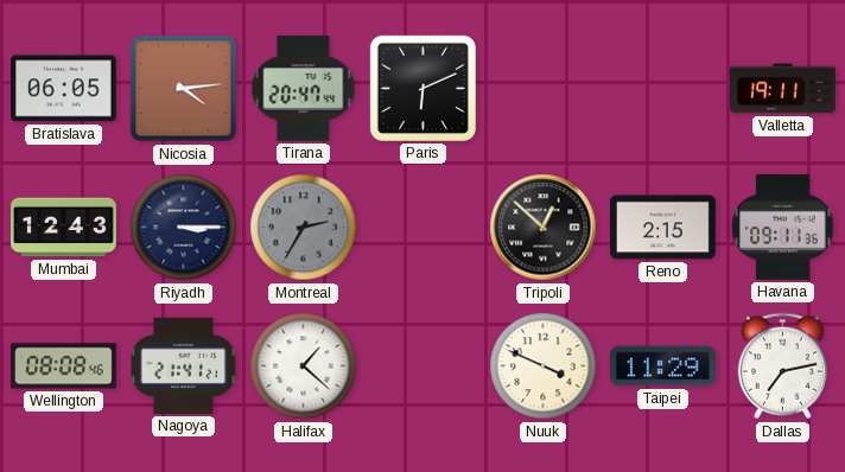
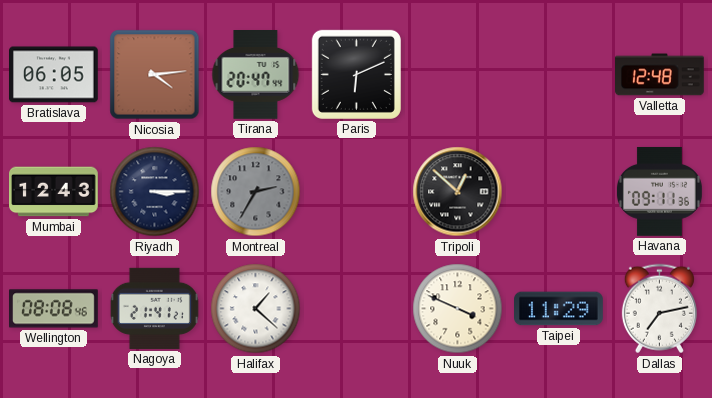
Valletta: 19:11 -> 12:48 (660, 75)
Reno: 2:15 -> none (663, 228)
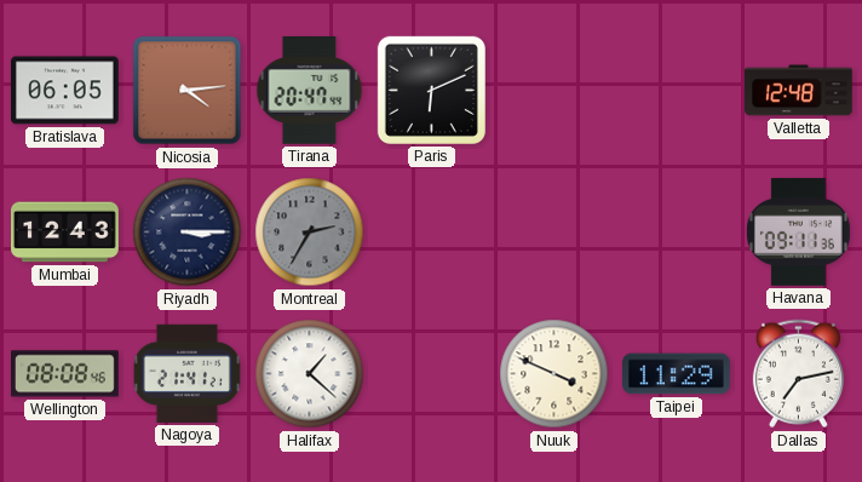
Tripoli: 12:52 -> none (458, 192)
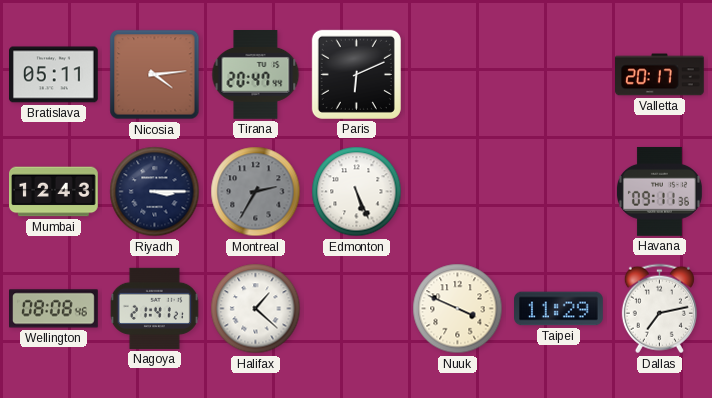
Bratislava: 06:05 -> 05:11 (54, 75)
Valletta: 12:48 -> 20:17 (660, 75)
Edmonton: none -> 5:26 (357, 192)
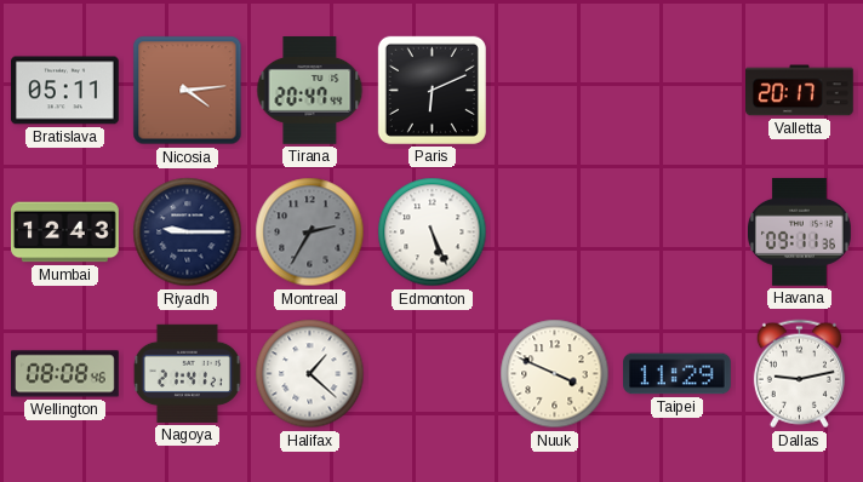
Riyadh: 3:15 -> 9:15 (188, 233)
Dallas: 7:13 -> 9:13 (799, 374)
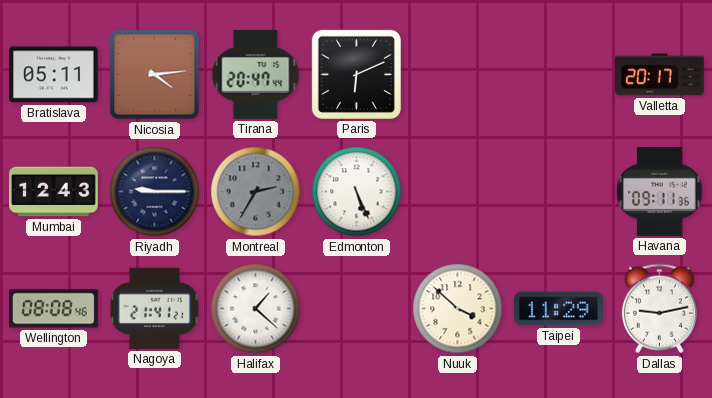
Nuuk: 3:49 -> 3:52 (458, 309)
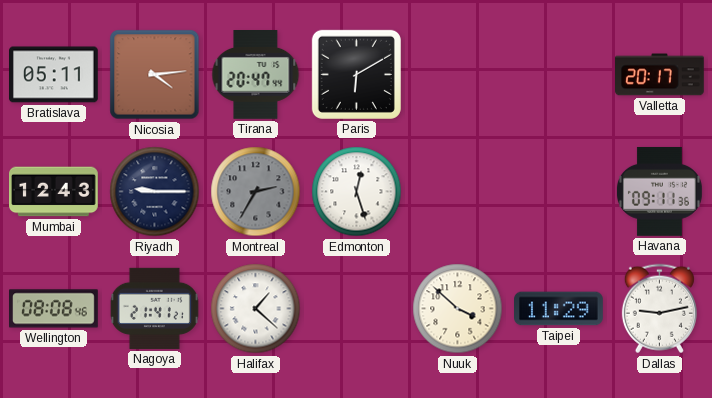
Paris: 6:11 -> 6:10 (356, 74)
Edmonton: 5:26 -> 12:27 (357, 192)
